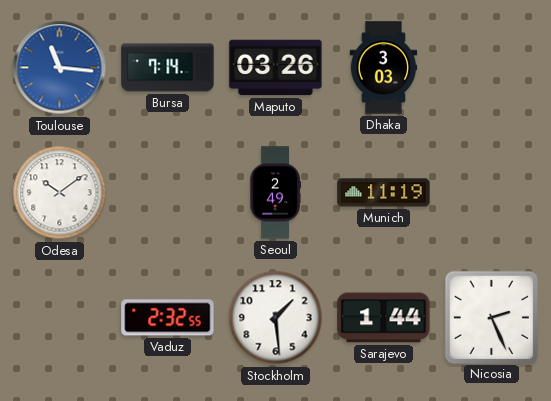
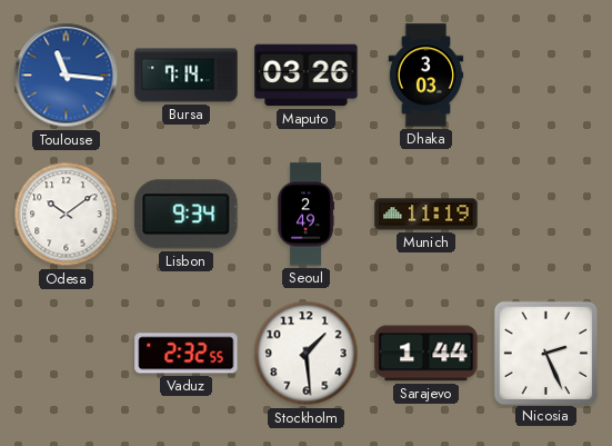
Lisbon: none -> 9:34 (187, 215)
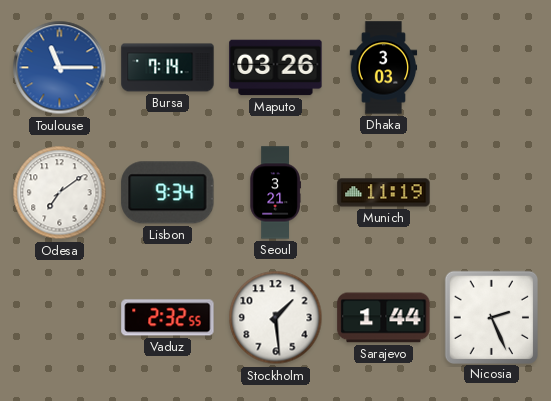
Toulouse: 11:16 -> 11:15 (60, 68)
Odesa: 10:09 -> 7:09 (60, 193)
Seoul: 2:49 -> 3:21 (275, 193)
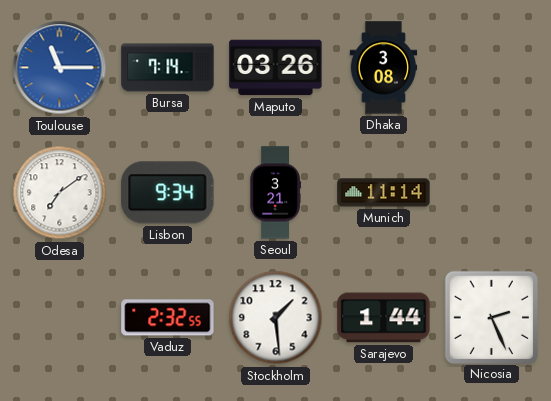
Dhaka: 3:03 -> 3:08 (384, 68)
Munich: 11:19 -> 11:14 (384, 193)
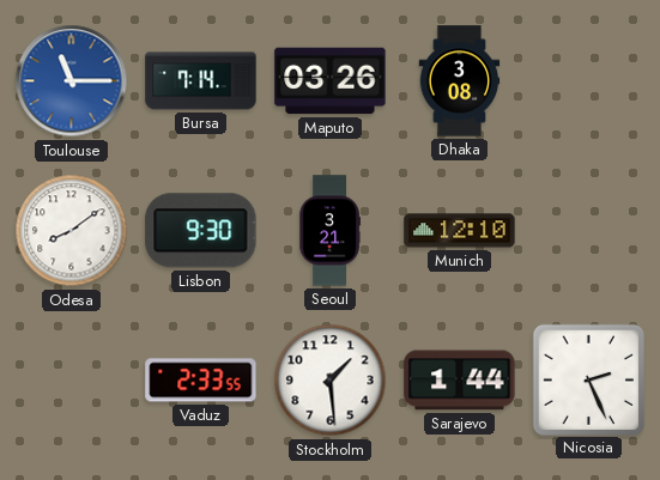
Odesa: 7:09 -> 8:09 (72, 231)
Lisbon: 9:34 -> 9:30 (201, 231)
Munich: 11:14 -> 12:10 (460, 231)
Vaduz: 2:32 -> 2:33 (201, 381)
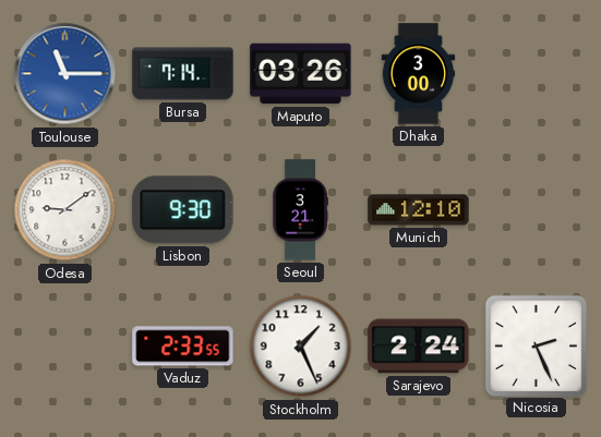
Dhaka: 3:08 -> 3:00 (419, 74)
Odesa: 8:09 -> 9:09 (65, 210)
Stockholm: 1:29 -> 1:26 (301, 347)
Sarajevo: 1:44 -> 2:24 (419, 347)
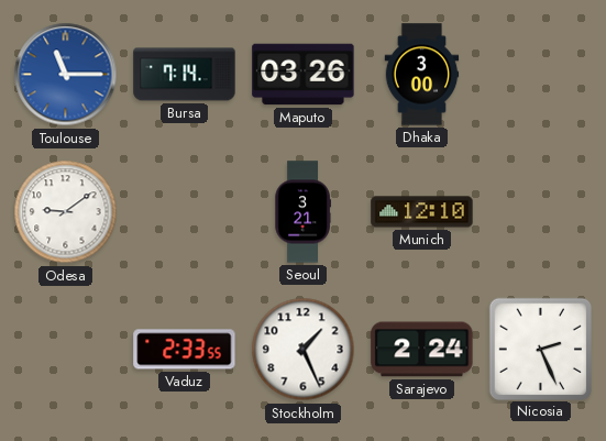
Lisbon: 9:30 -> none (183, 210)
